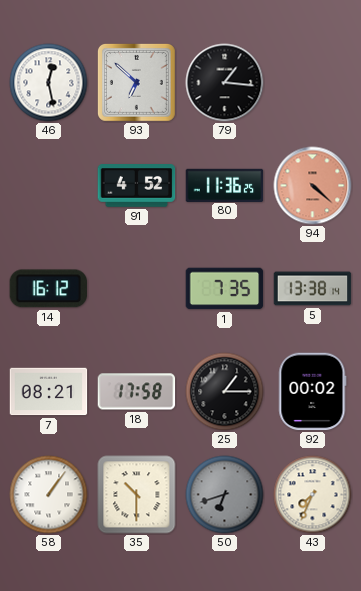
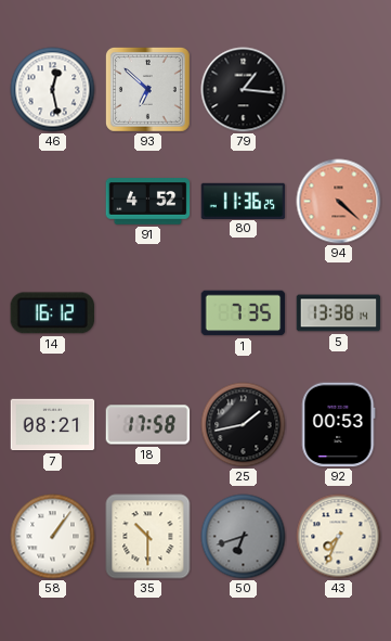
25: 1:15 -> 1:43 (244, 425)
92: 00:02 -> 00:53 (339, 425)
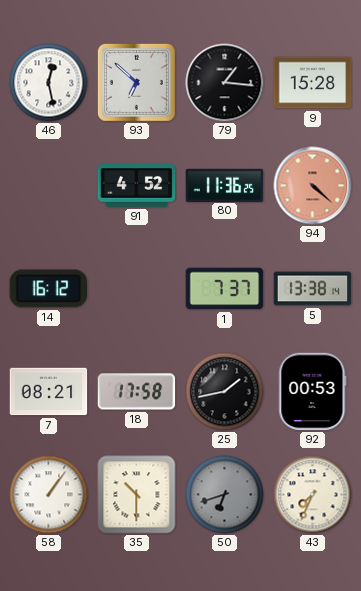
9: none -> 15:28 (313, 83)
1: 7:35 -> 7:37 (225, 289)
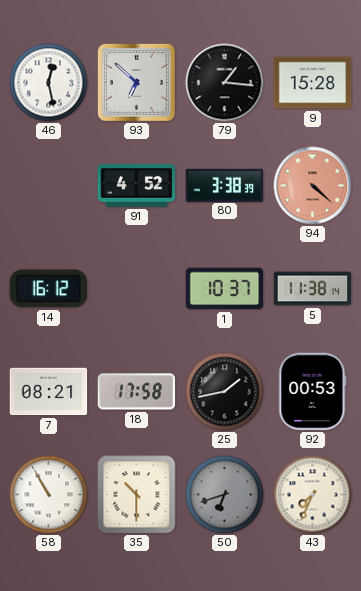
80: 11:36 -> 3:38 (225, 185)
1: 7:37 -> 10:37 (225, 289)
5: 13:38 -> 11:38 (313, 289)
58: 1:06 -> 10:55 (49, 495)
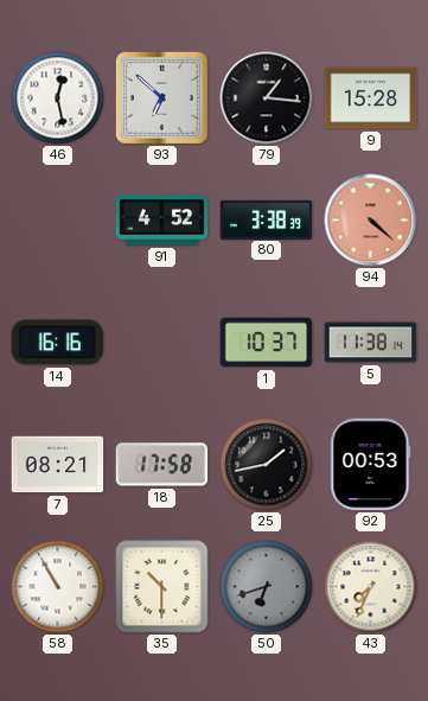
14: 16:12 -> 16:16 (58, 343)
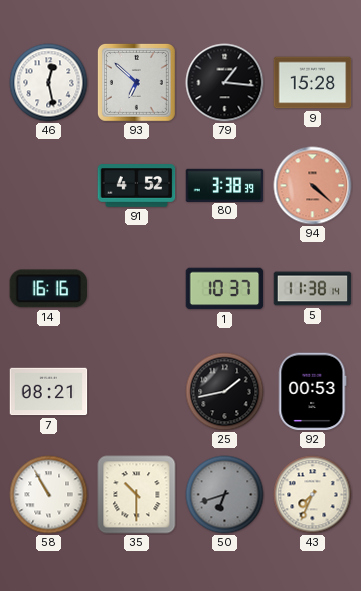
18: 17:58 -> none (162, 465)
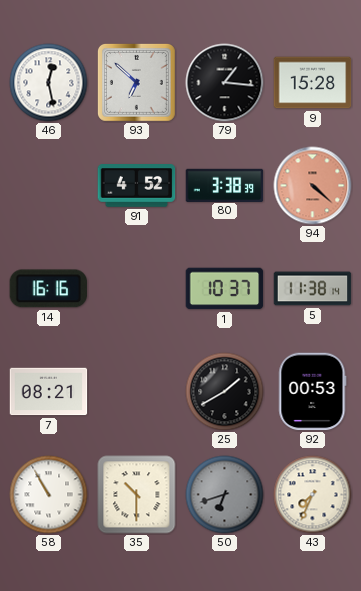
25: 1:43 -> 1:40 (225, 392)
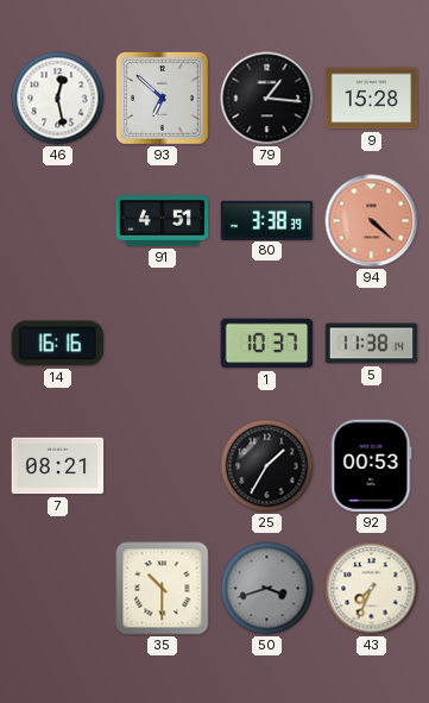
91: 4:52 -> 4:51 (163, 221)
25: 1:40 -> 1:35 (267, 466)
58: 10:55 -> none (49, 495)
50: 6:42 -> 3:42 (267, 589)
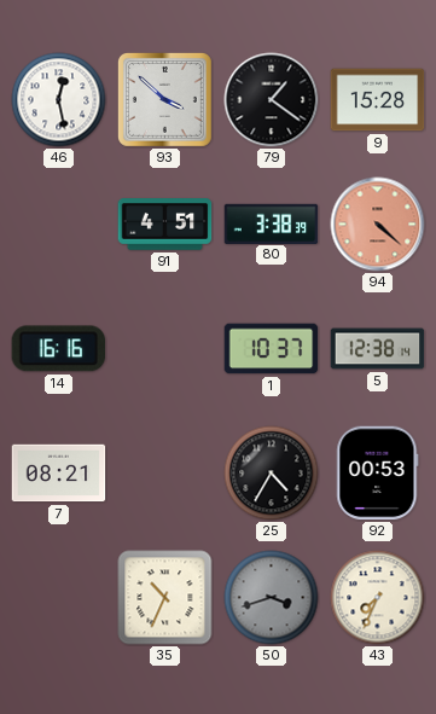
93: 6:52 -> 3:52 (165, 100)
79: 1:16 -> 1:21 (272, 100)
5: 11:38 -> 12:38 (378, 349)
25: 1:35 -> 4:35 (272, 474)
35: 10:30 -> 10:34 (165, 598)
